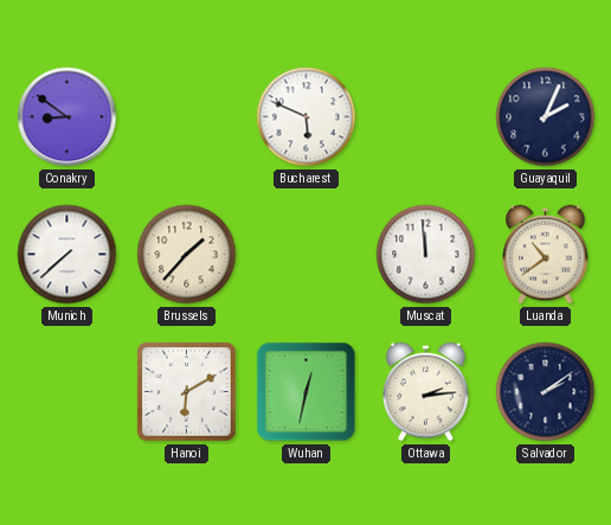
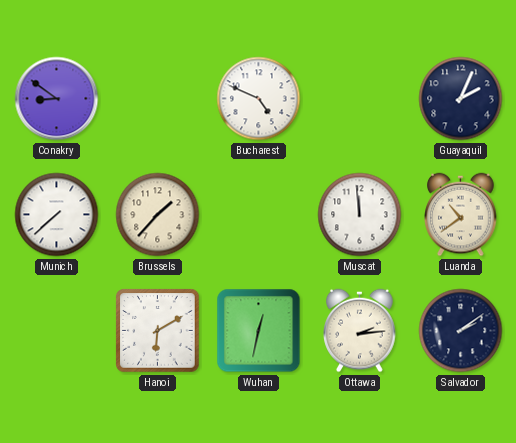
Bucharest: 5:49 -> 4:49 (259, 99)
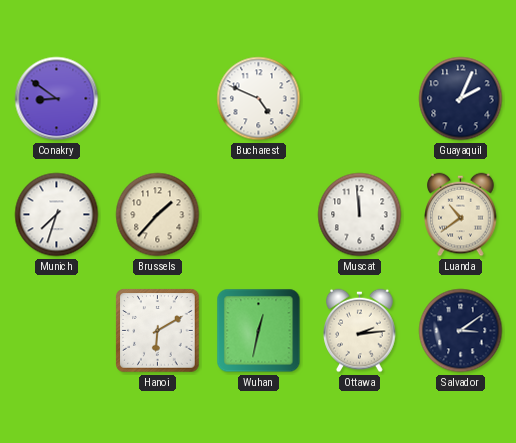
Munich: 7:38 -> 7:33 (57, 215)
Salvador: 2:09 -> 3:09 (461, 331)
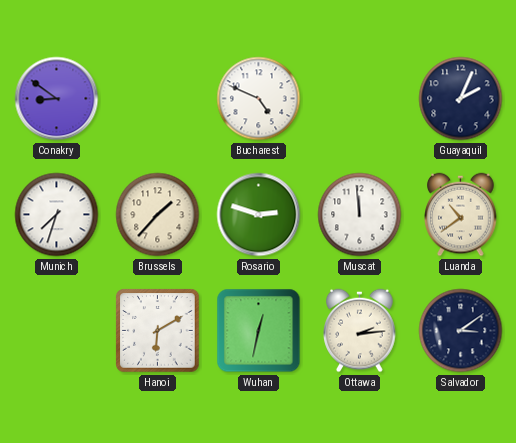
Rosario: none -> 2:48 (259, 215)
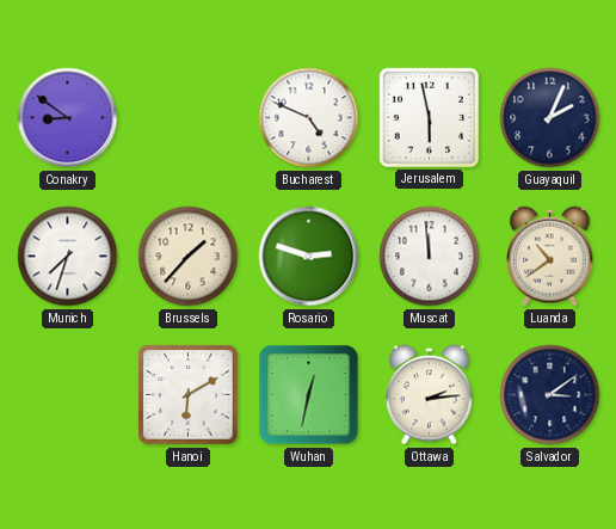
Jerusalem: none -> 5:58 (429, 117)
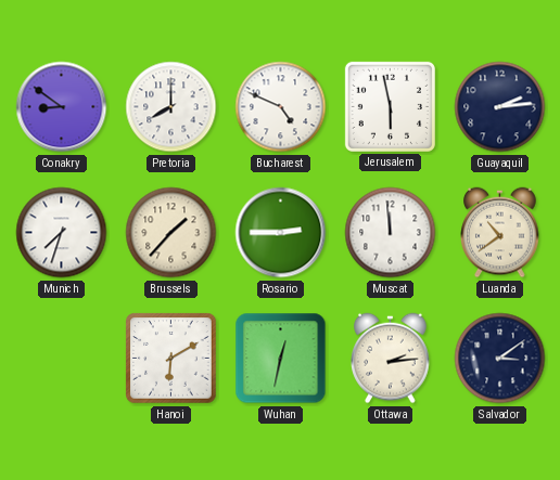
Pretoria: none -> 8:00 (171, 107)
Guayaquil: 2:04 -> 2:14 (500, 107)
Rosario: 2:48 -> 2:45 (281, 233)
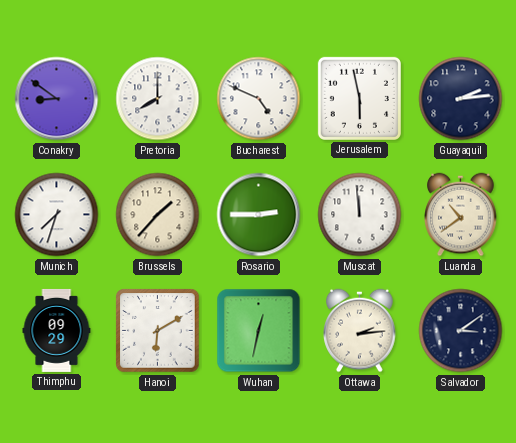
Thimphu: none -> 09:29 (57, 330)
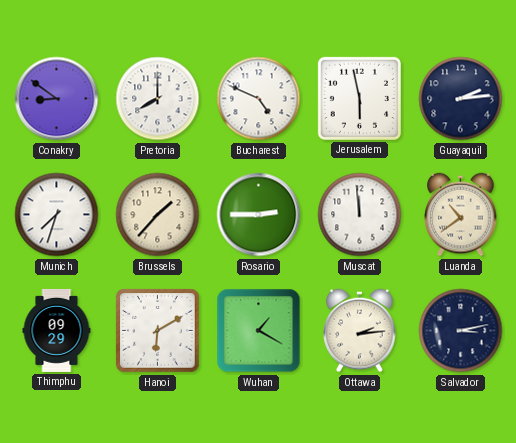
Wuhan: 12:32 -> 1:20 (259, 331)
Salvador: 3:09 -> 3:13 (461, 331)
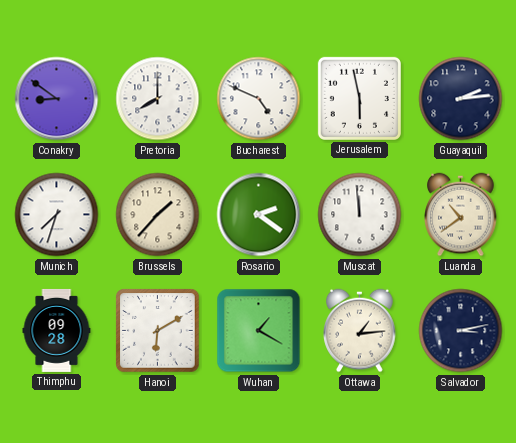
Rosario: 2:45 -> 2:21 (259, 215)
Thimphu: 09:29 -> 09:28 (57, 330)
Ottawa: 2:14 -> 1:14 (360, 331)
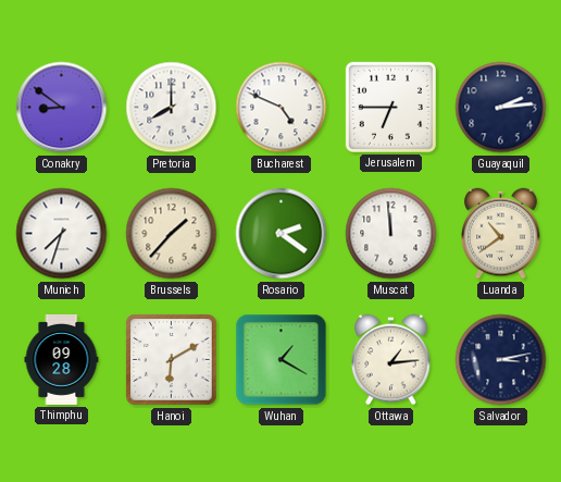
Jerusalem: 5:58 -> 6:45 (390, 107)
